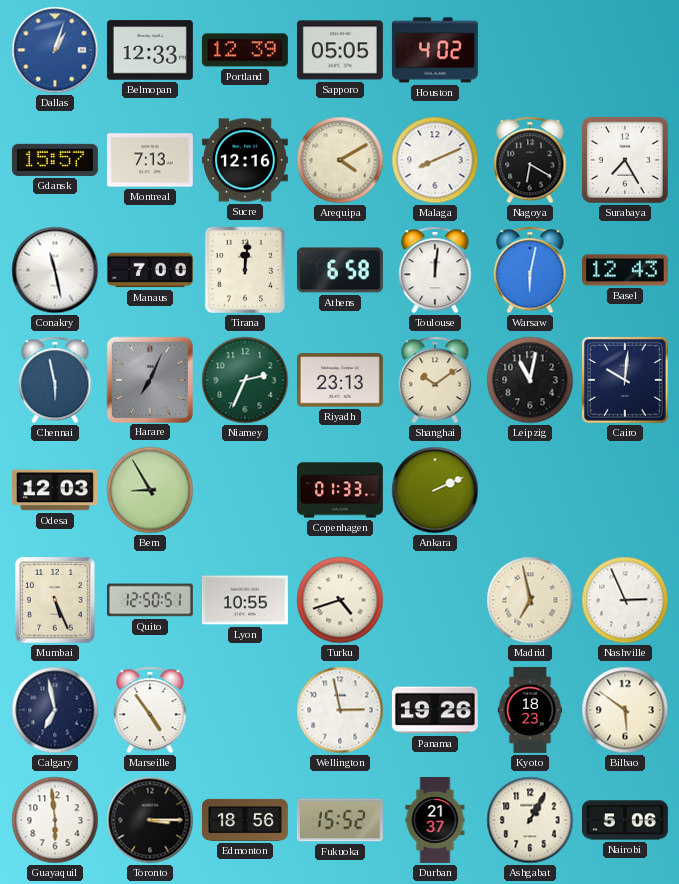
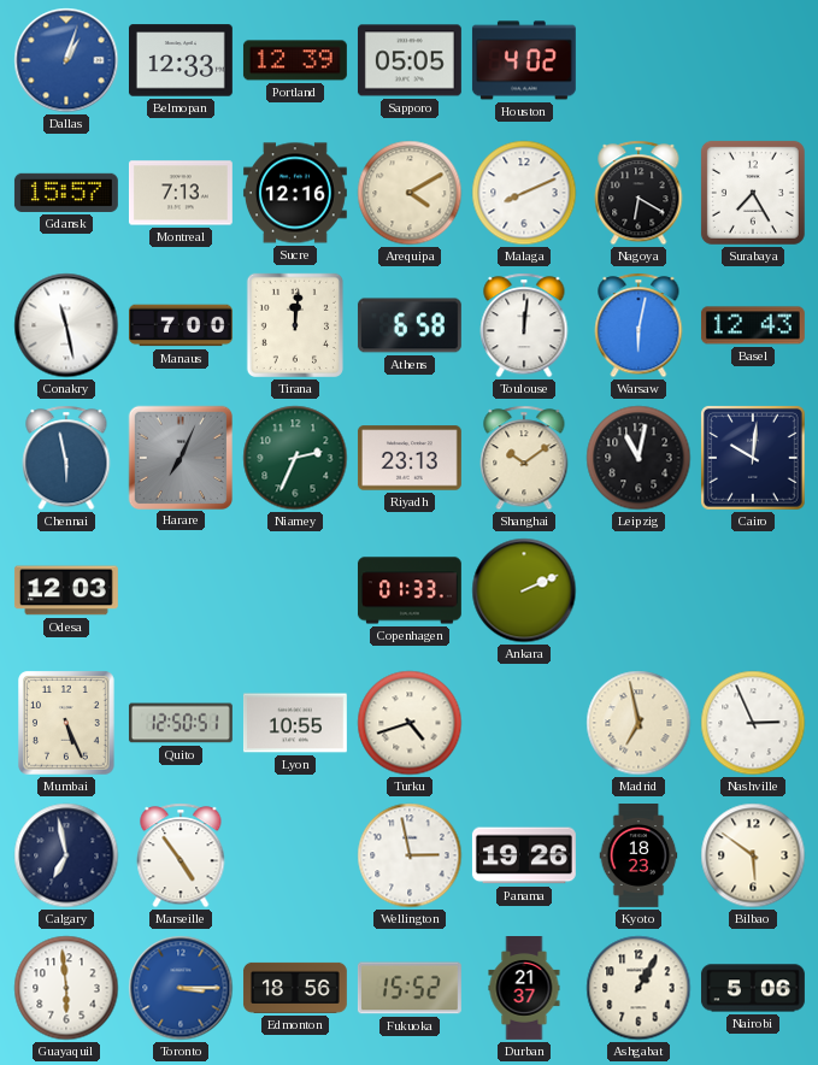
Bern: 8:55 -> none (150, 490)
Toronto dial: black -> blue (181, 988)
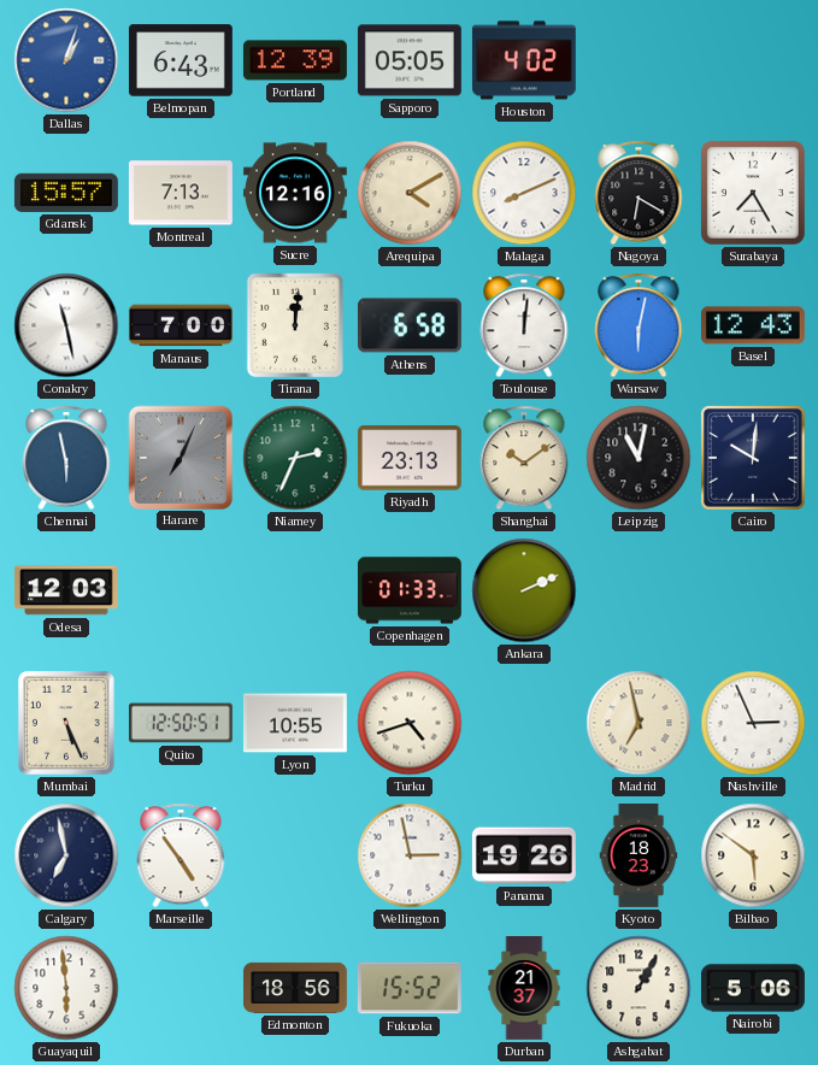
Belmopan: 12:33 -> 6:43 (181, 60)
Toronto: 3:15 -> none (181, 988)
